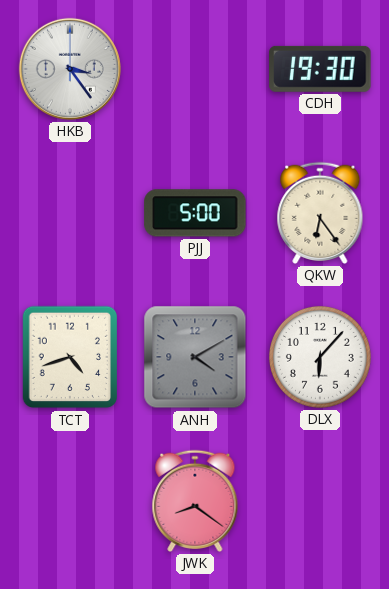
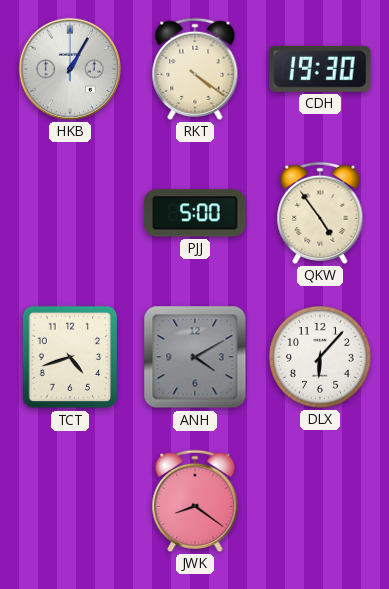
HKB: 3:24 -> 1:05 (70, 69)
RKT: none -> 4:21 (195, 69)
QKW: 6:24 -> 4:54 (320, 213)
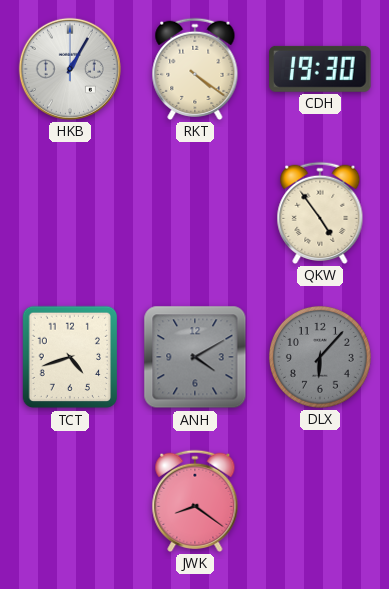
PJJ: 5:00 -> none (195, 213)
DLX dial: white -> grey (320, 357)
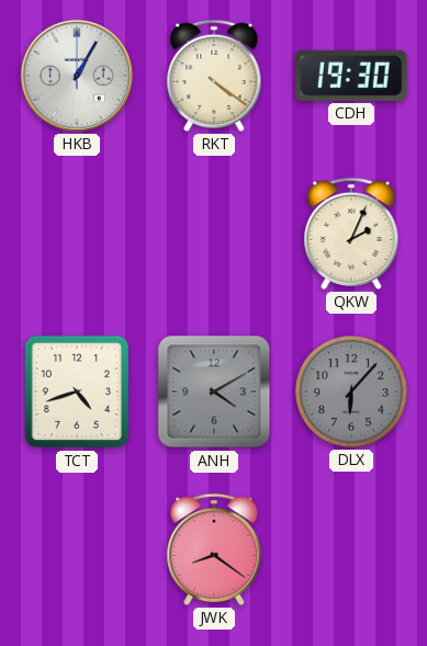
QKW: 4:54 -> 2:04 (351, 234)
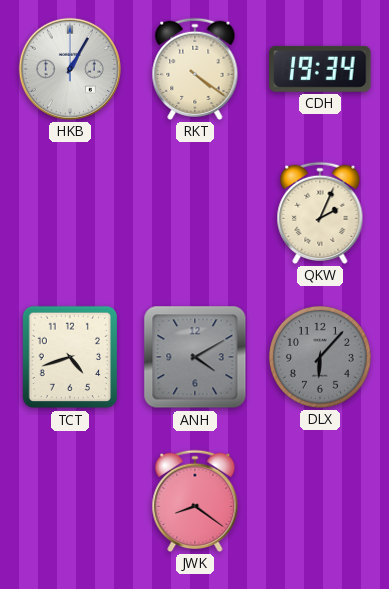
CDH: 19:30 -> 19:34 (320, 69)
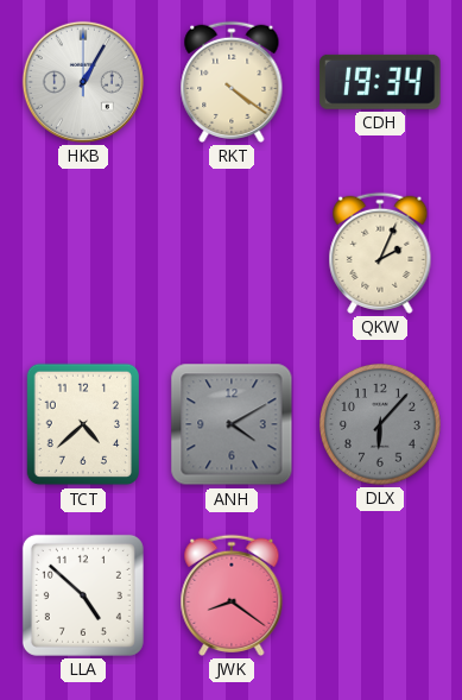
TCT: 4:42 -> 4:38 (82, 424)
LLA: none -> 4:52 (83, 595)
